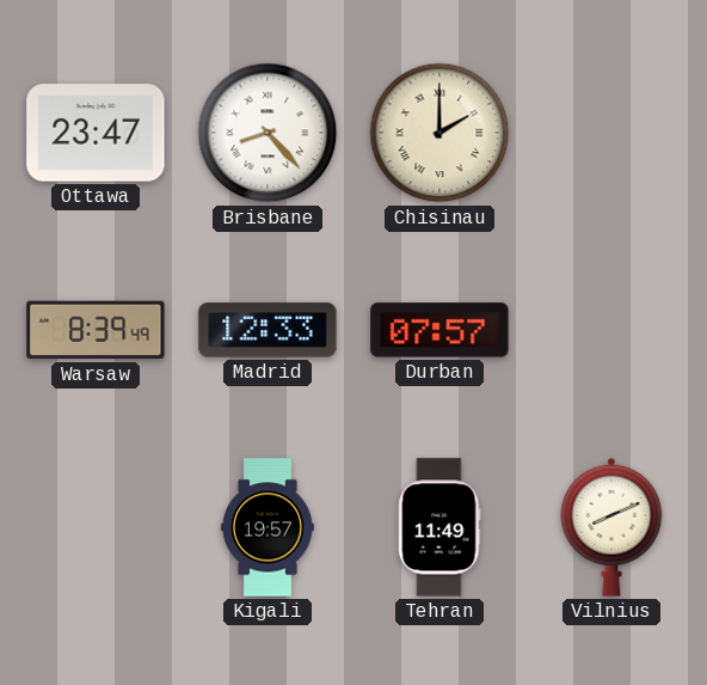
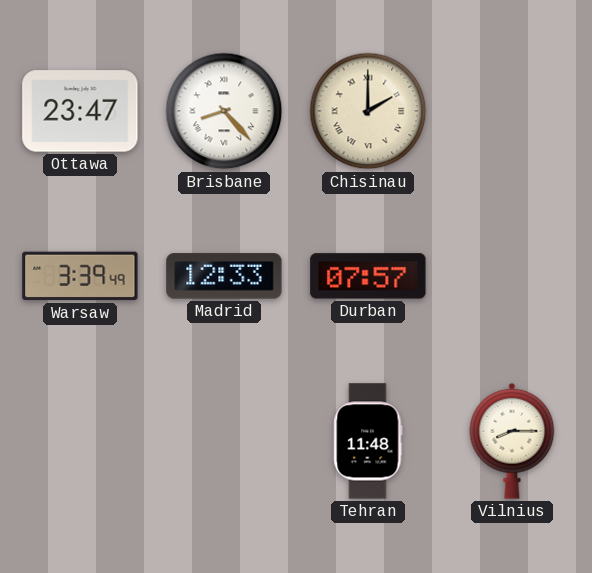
Warsaw: 8:39 -> 3:39 (80, 276)
Kigali: 19:57 -> none (268, 527)
Tehran: 11:49 -> 11:48 (368, 441)
Vilnius: 8:11 -> 8:15 (512, 441)
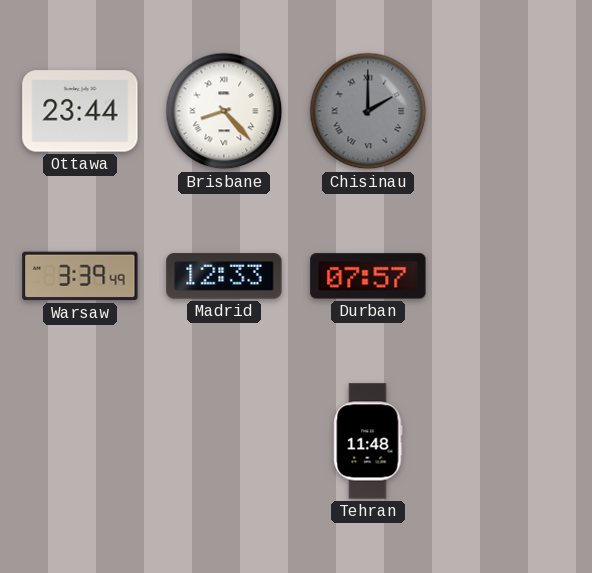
Ottawa: 23:47 -> 23:44 (80, 111)
Chisinau dial: cream -> grey (368, 111)
Vilnius: 8:15 -> none (512, 441)
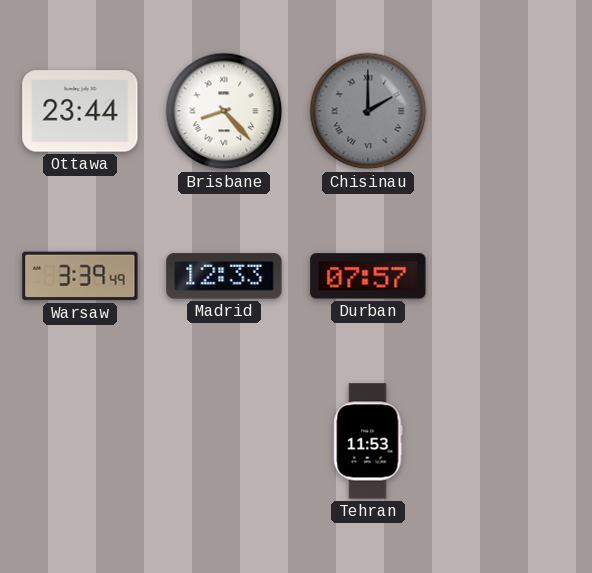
Tehran: 11:48 -> 11:53 (368, 441)
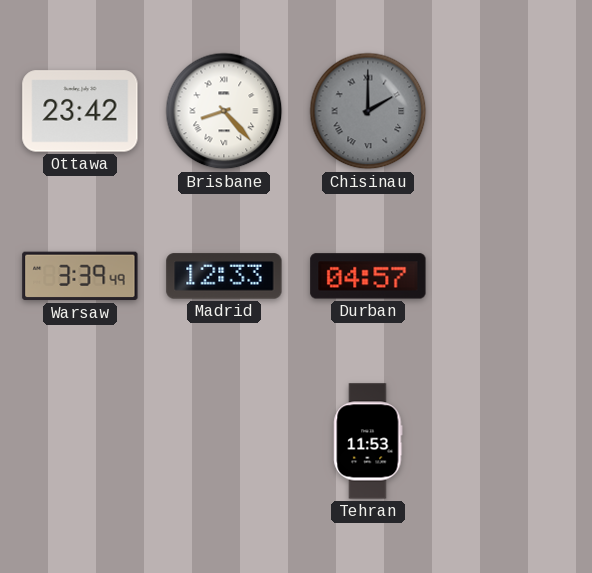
Ottawa: 23:44 -> 23:42 (80, 111)
Durban: 07:57 -> 04:57 (368, 276)
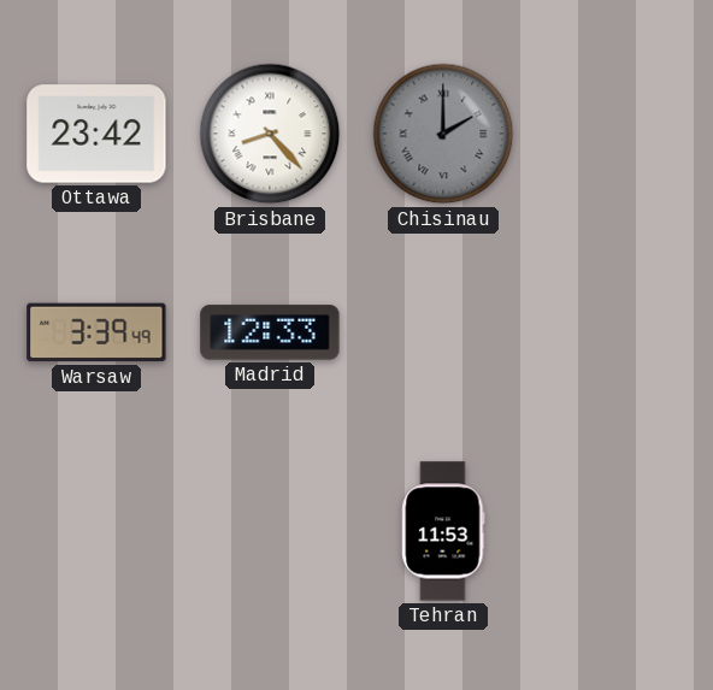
Durban: 04:57 -> none (368, 276)
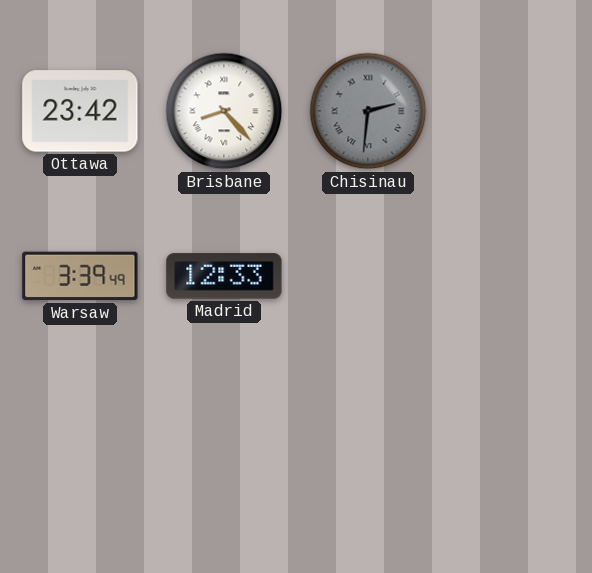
Chisinau: 2:00 -> 2:31 (368, 111)
Tehran: 11:53 -> none (443, 531)
